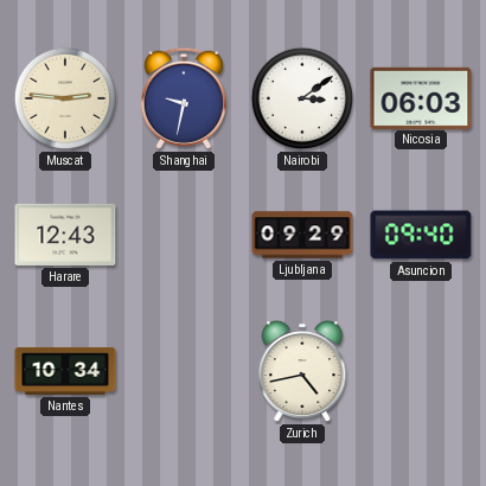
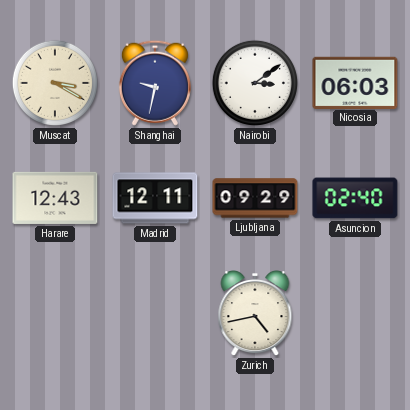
Muscat: 2:46 -> 3:20 (55, 83)
Madrid: none -> 12:11 (155, 198)
Asuncion: 09:40 -> 02:40 (355, 198)
Nantes: 10:34 -> none (65, 371)
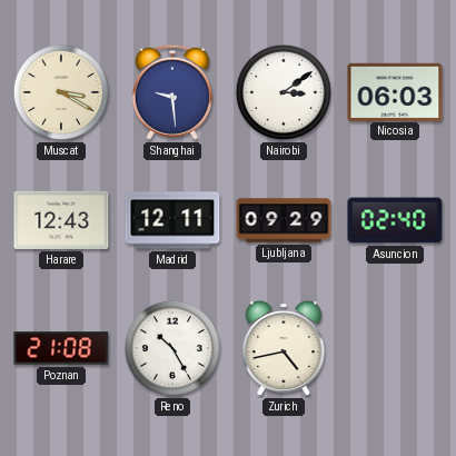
Shanghai: 9:32 -> 9:29 (172, 92)
Poznan: none -> 21:08 (61, 348)
Reno: none -> 10:25 (172, 348)
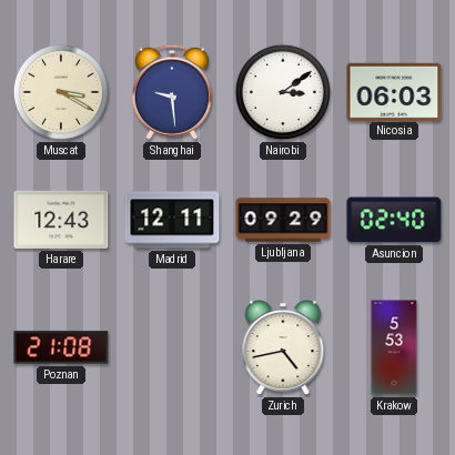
Reno: 10:25 -> none (172, 348)
Krakow: none -> 5:53 (394, 347)
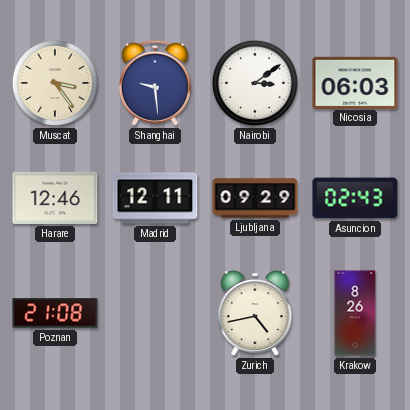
Muscat: 3:20 -> 3:24 (55, 83)
Harare: 12:43 -> 12:46 (55, 198)
Asuncion: 02:40 -> 02:43 (355, 198)
Krakow: 5:53 -> 8:26 (355, 313)
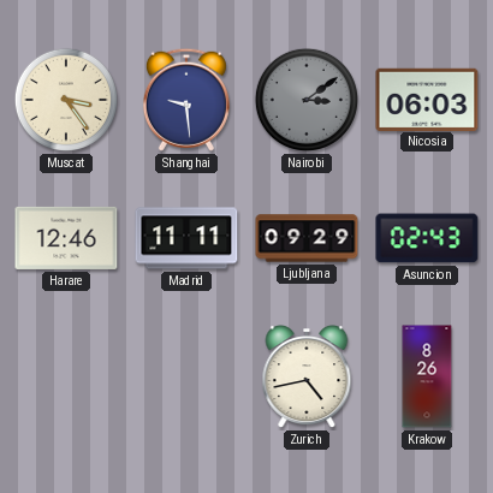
Nairobi dial: white -> grey (307, 100)
Madrid: 12:11 -> 11:11 (186, 238)
Poznan: 21:08 -> none (55, 313)
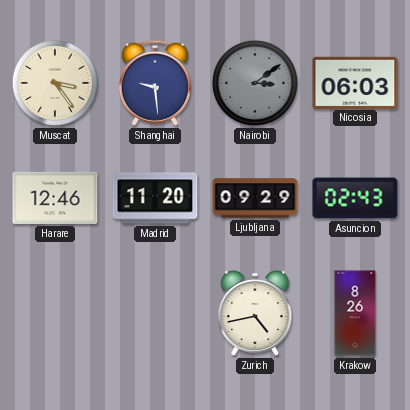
Madrid: 11:11 -> 11:20 (155, 198)
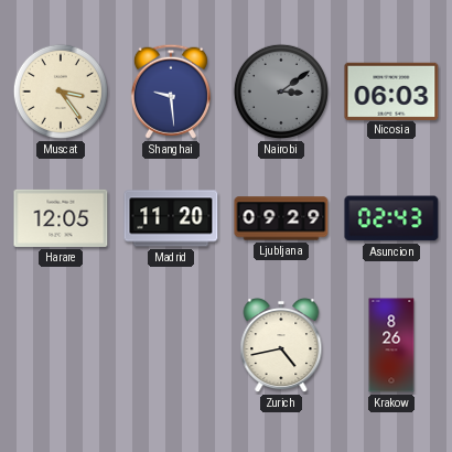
Harare: 12:46 -> 12:05 (61, 218)
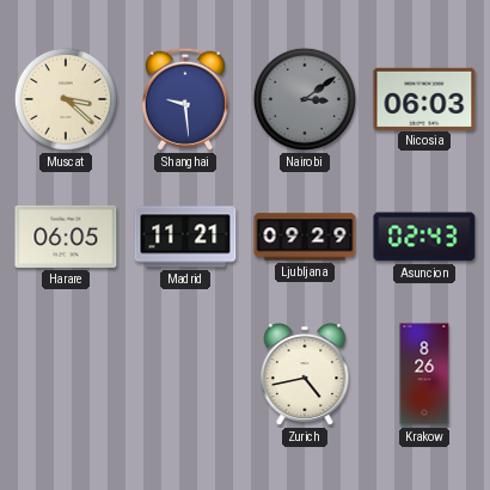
Muscat: 3:24 -> 3:22 (66, 99)
Harare: 12:05 -> 06:05 (66, 237)
Madrid: 11:20 -> 11:21 (185, 237)
